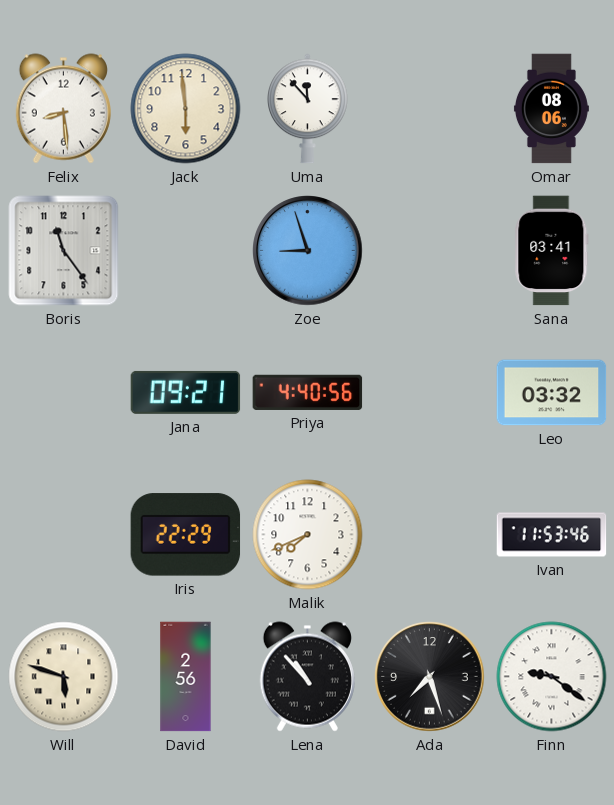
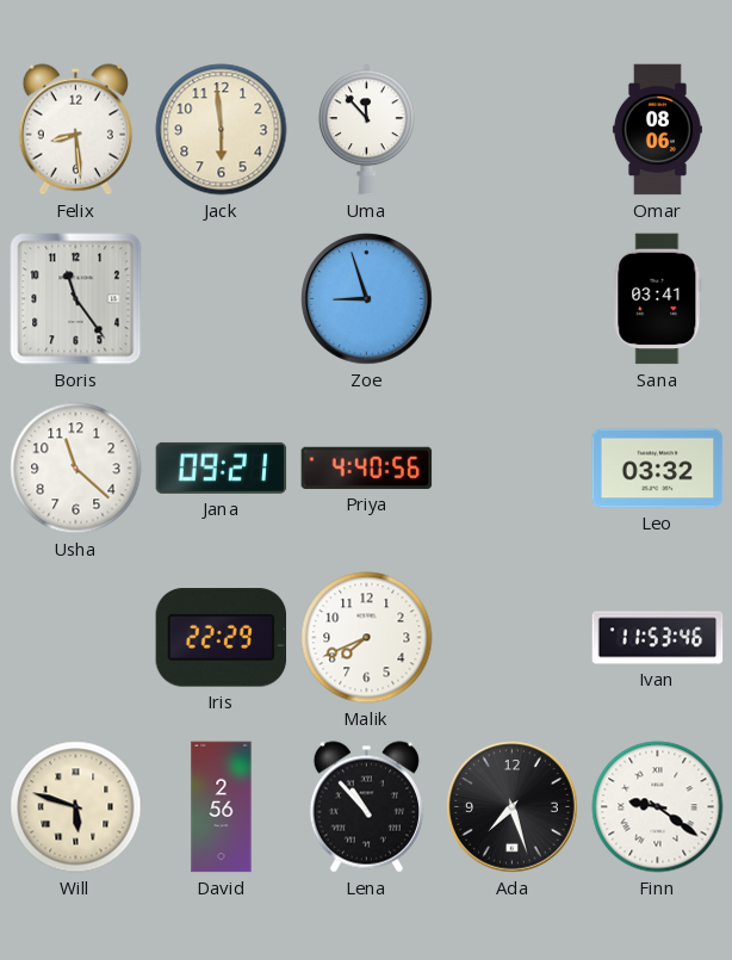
Usha: none -> 11:22 (76, 469)
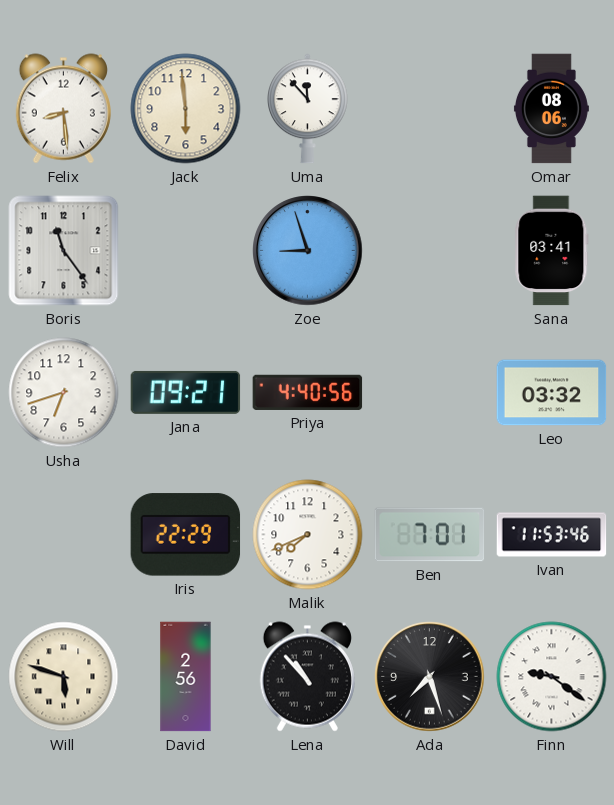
Usha: 11:22 -> 6:42 (64, 393)
Ben: none -> 7:01 (430, 535)
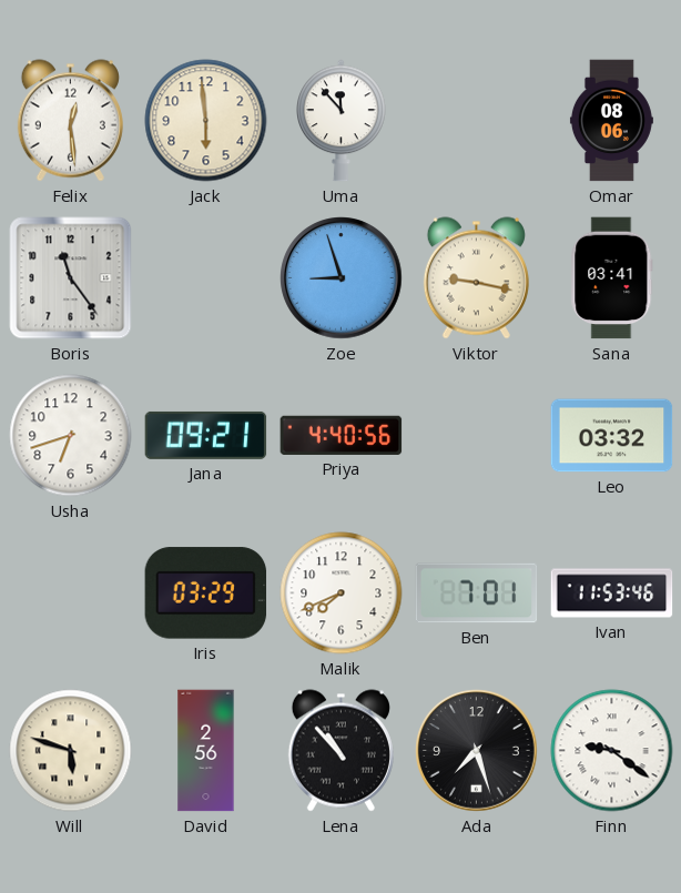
Felix: 8:29 -> 12:29 (70, 121)
Viktor: none -> 9:17 (476, 278)
Iris: 22:29 -> 03:29 (206, 593)
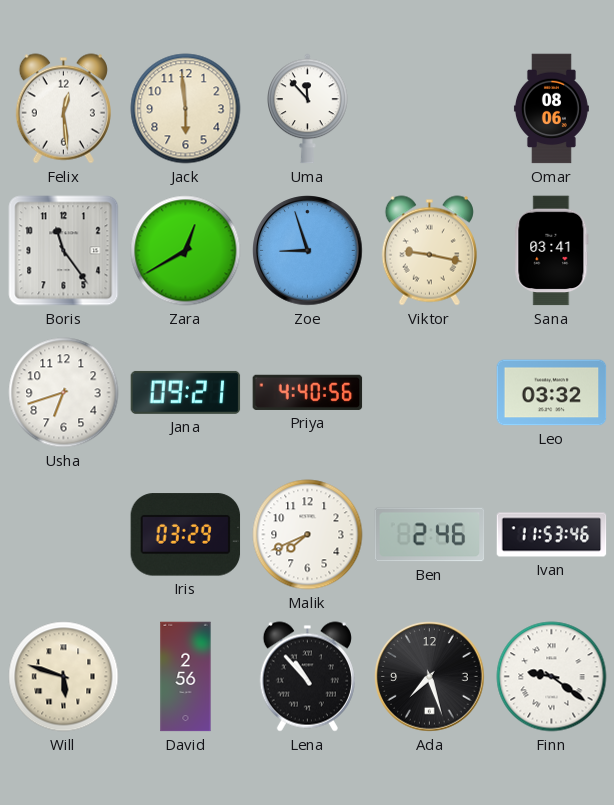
Zara: none -> 12:40 (186, 251)
Ben: 7:01 -> 2:46 (430, 535)
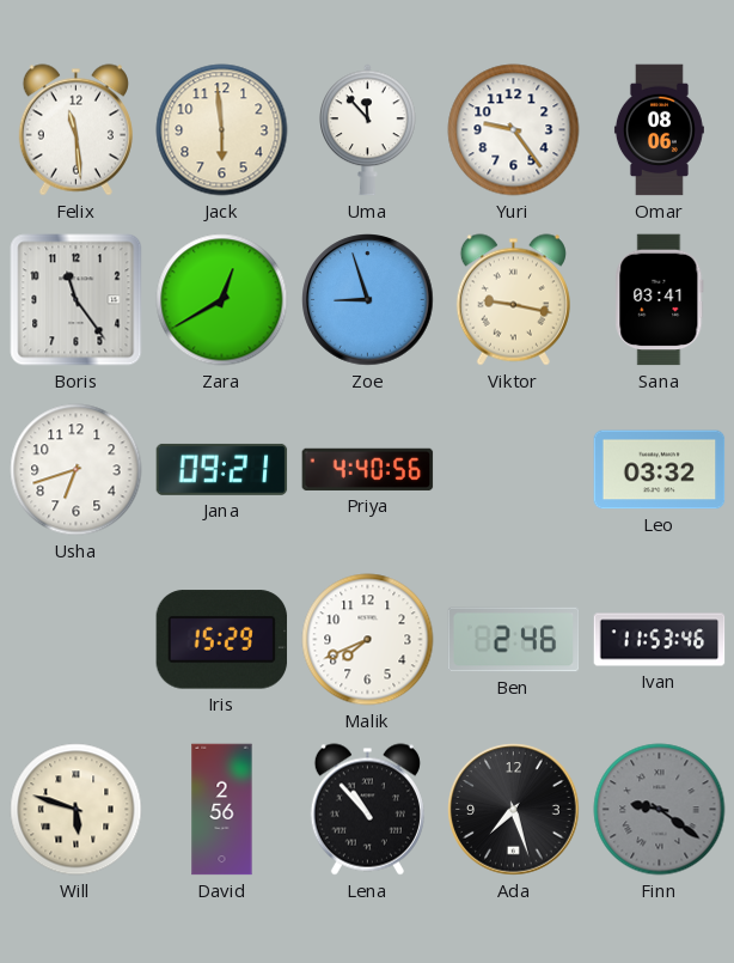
Felix: 12:29 -> 11:29 (75, 130)
Yuri: none -> 9:24 (514, 130)
Iris: 03:29 -> 15:29 (222, 640)
Finn dial: white -> grey (660, 810)
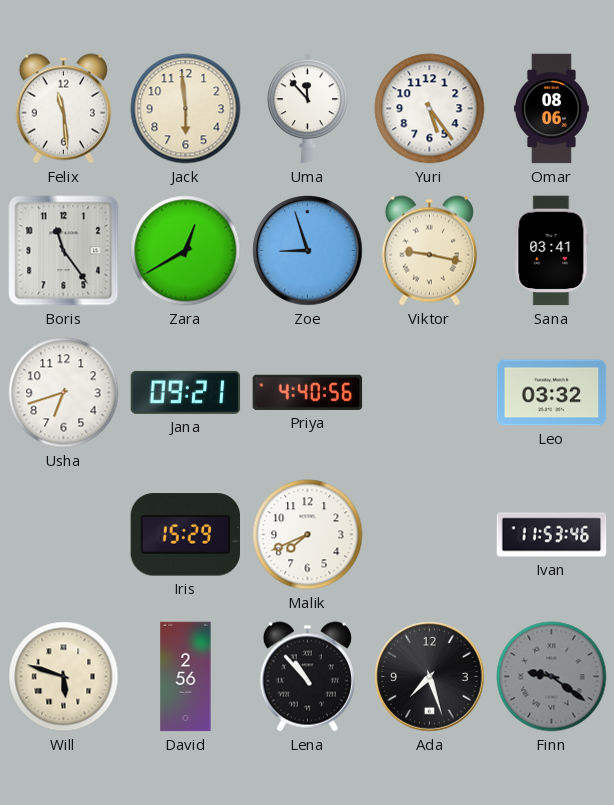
Yuri: 9:24 -> 5:24 (430, 109)
Ben: 2:46 -> none (514, 640)
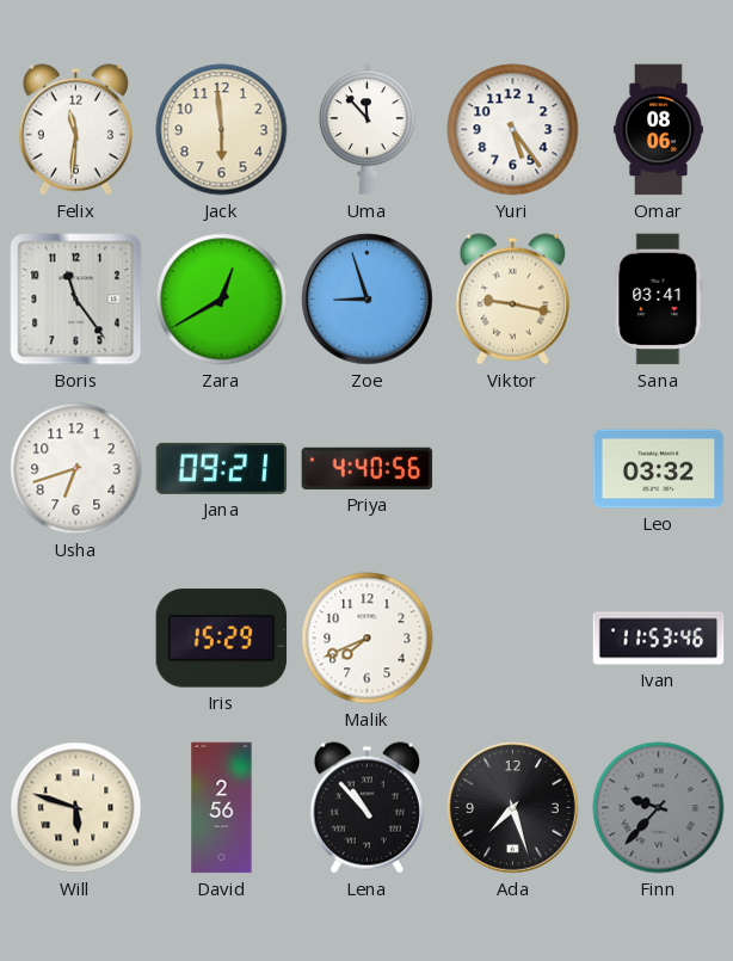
Felix: 11:29 -> 11:31 (75, 130)
Finn: 9:21 -> 9:37 (659, 808)
